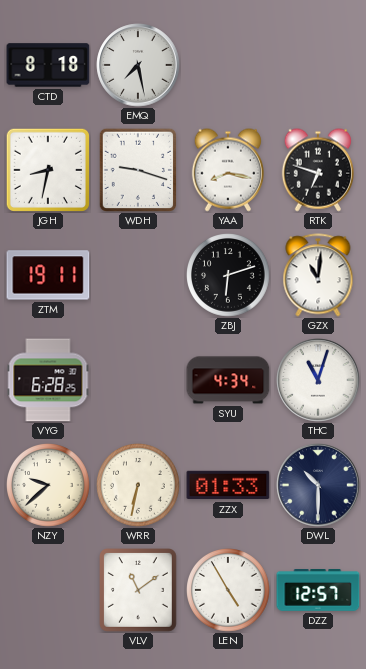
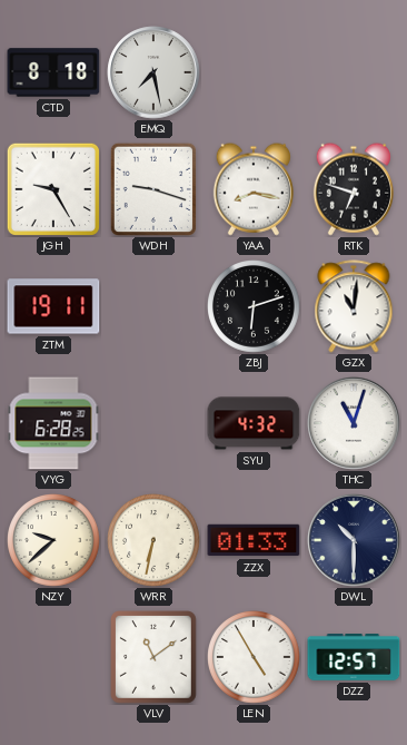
JGH: 8:32 -> 9:25 (53, 189)
SYU: 4:34 -> 4:32 (254, 423)
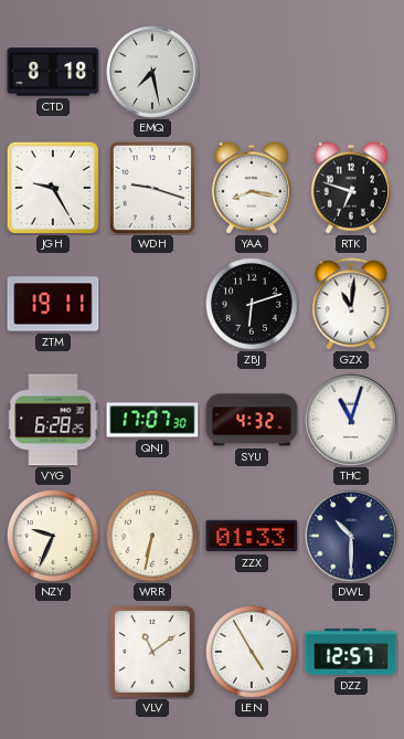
QNJ: none -> 17:07 (152, 420)
NZY: 9:38 -> 9:34 (54, 537)
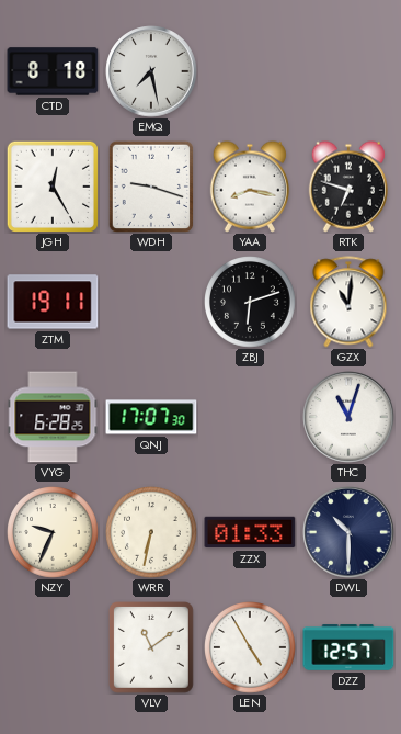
JGH: 9:25 -> 12:25 (53, 187)
SYU: 4:32 -> none (252, 420)
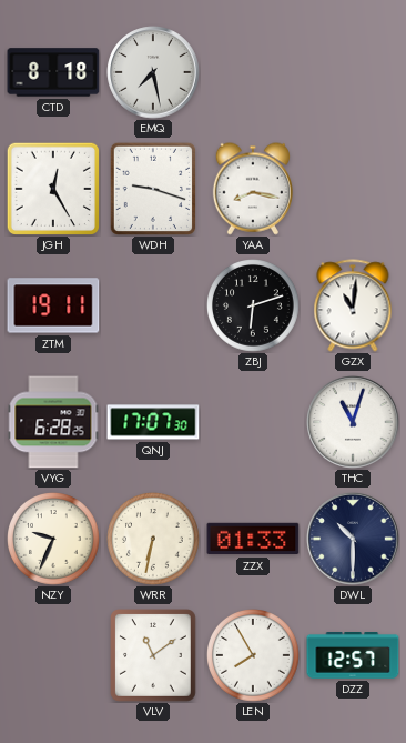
RTK: 6:48 -> none (348, 187)
LEN: 4:55 -> 7:55 (254, 656)
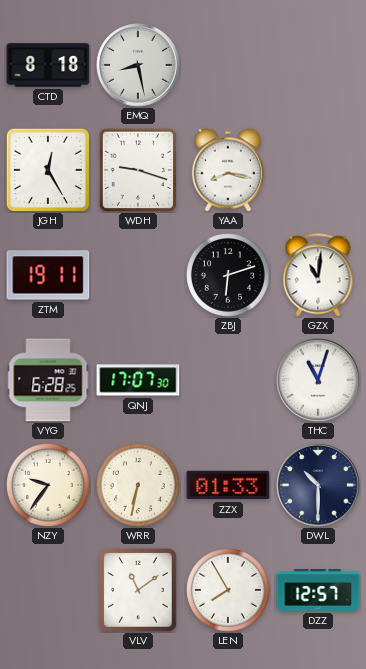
EMQ: 7:28 -> 8:28 (138, 65)
NZY: 9:34 -> 9:36 (49, 486)
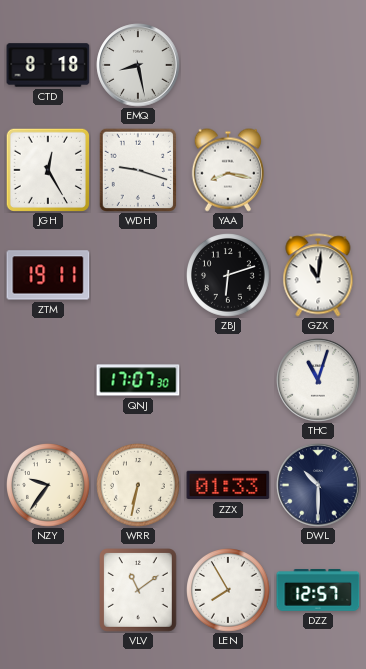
VYG: 6:28 -> none (48, 380)
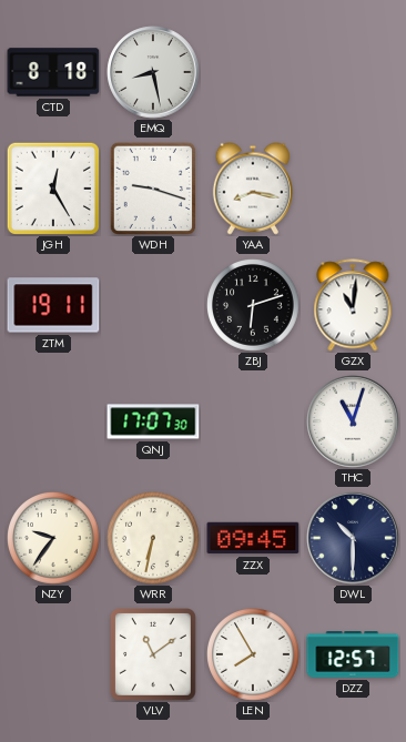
ZZX: 01:33 -> 09:45 (253, 538)
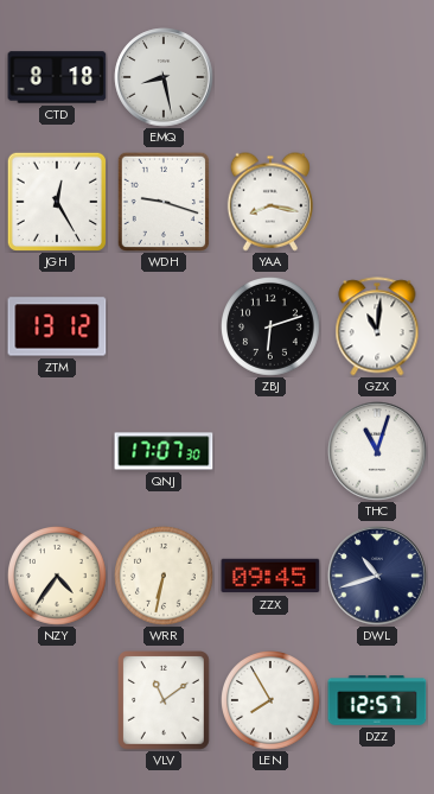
ZTM: 19:11 -> 13:12 (57, 326)
NZY: 9:36 -> 4:36 (58, 577)
DWL: 10:30 -> 10:42 (377, 576)
